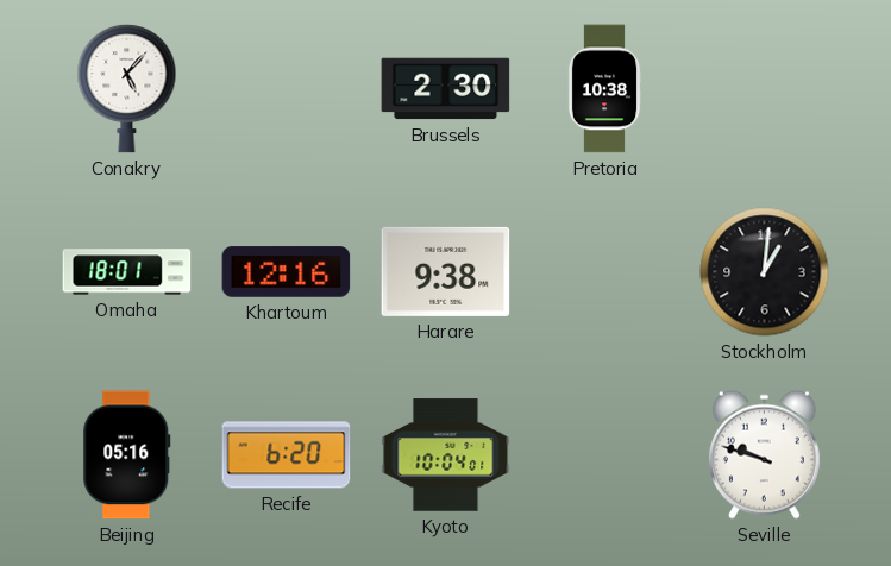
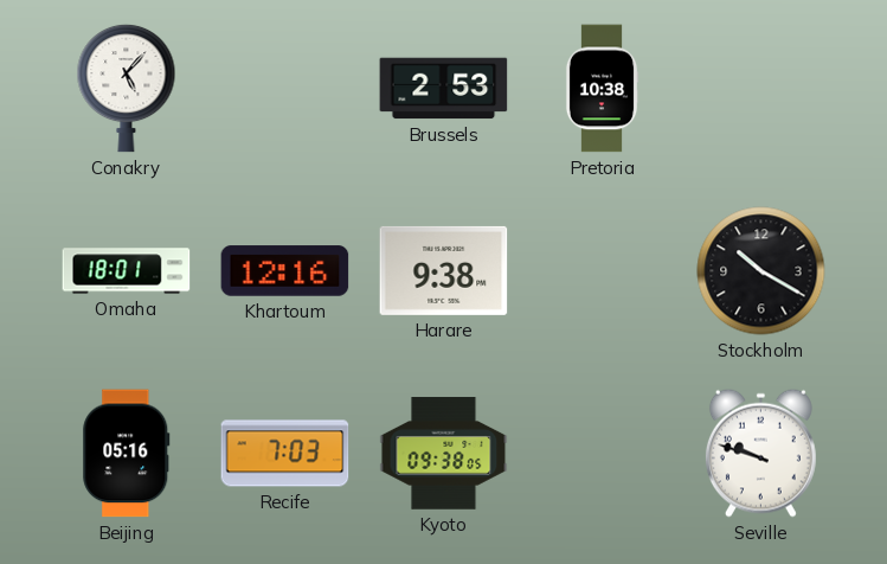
Brussels: 2:30 -> 2:53 (444, 89)
Stockholm: 1:01 -> 10:20 (761, 271)
Recife: 6:20 -> 7:03 (285, 454)
Kyoto: 10:04 -> 09:38 (444, 454)
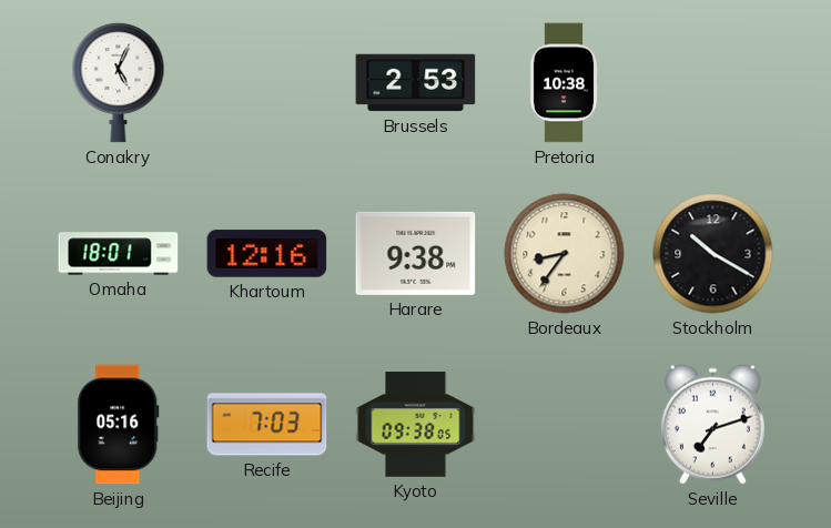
Conakry: 5:07 -> 5:04 (119, 82)
Bordeaux: none -> 8:36 (565, 254)
Seville: 9:48 -> 7:12 (712, 424)
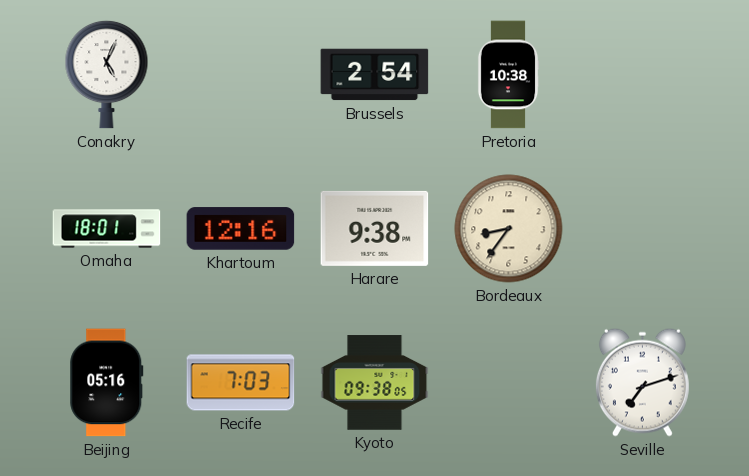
Brussels: 2:53 -> 2:54 (375, 75)
Stockholm: 10:20 -> none (713, 254)
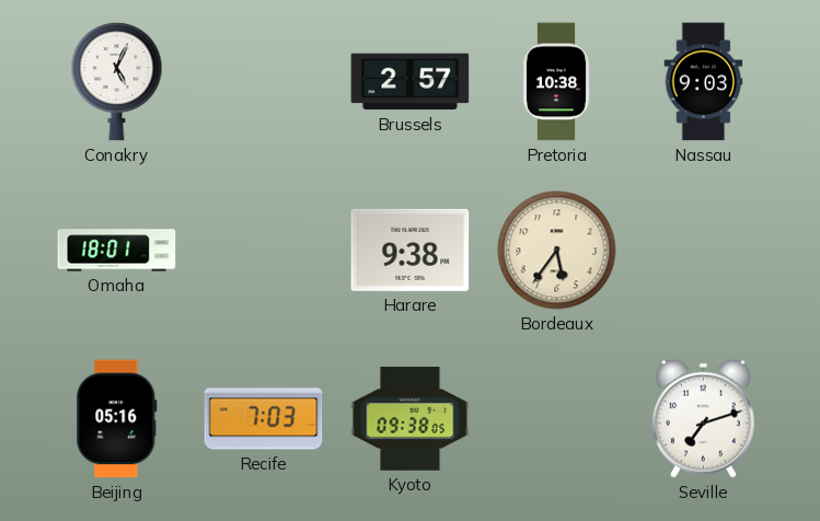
Brussels: 2:54 -> 2:57 (411, 82)
Nassau: none -> 9:03 (704, 82)
Khartoum: 12:16 -> none (241, 229)
Bordeaux: 8:36 -> 5:36 (557, 251)
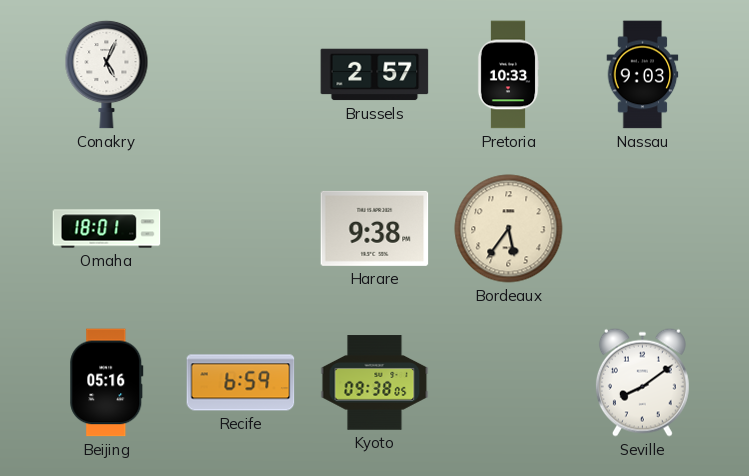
Pretoria: 10:38 -> 10:33 (508, 75)
Recife: 7:03 -> 6:59 (241, 383)
Seville: 7:12 -> 8:09 (642, 382)
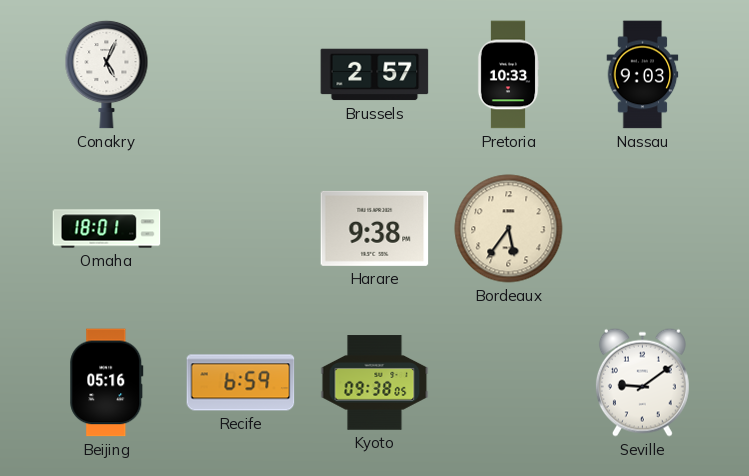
Seville: 8:09 -> 9:09 (642, 382)
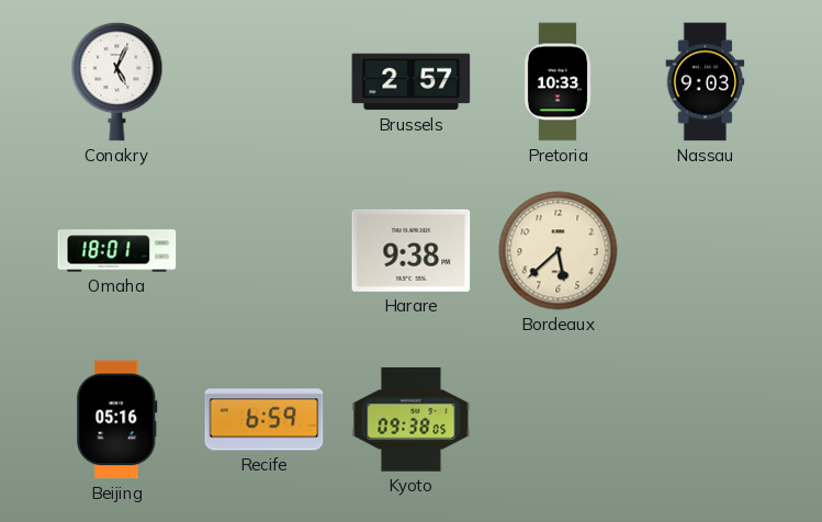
Bordeaux: 5:36 -> 5:38 (559, 251)
Seville: 9:09 -> none (642, 382)
